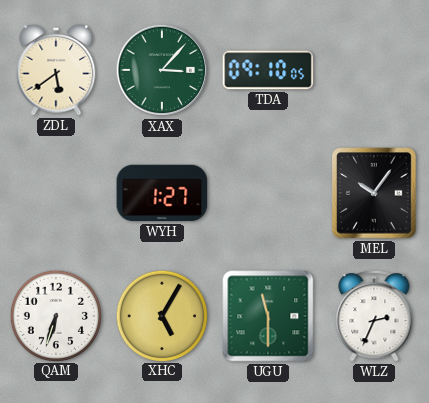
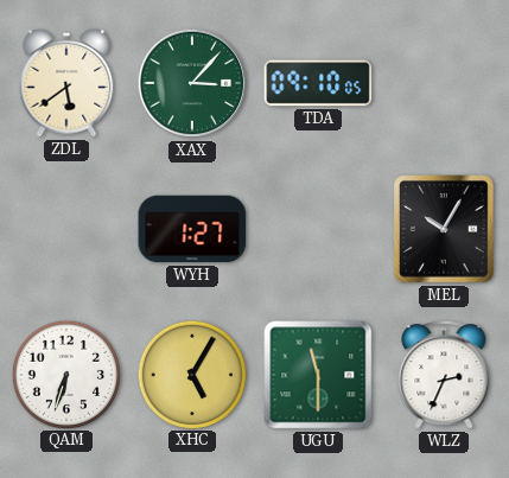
MEL: 10:06 -> 10:05 (444, 229)
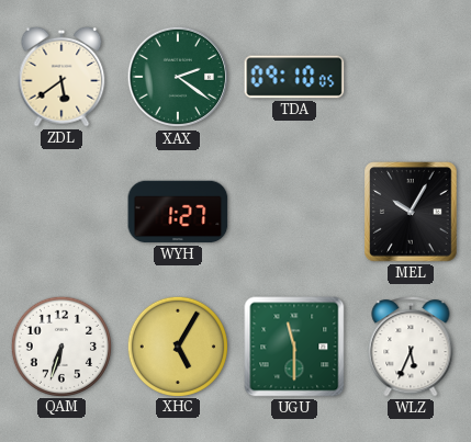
XAX: 3:07 -> 2:21 (178, 77)
WLZ: 2:34 -> 5:34 (411, 348)
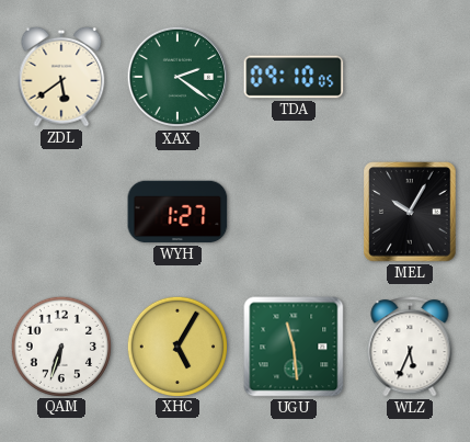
UGU: 11:30 -> 11:29 (294, 347)
